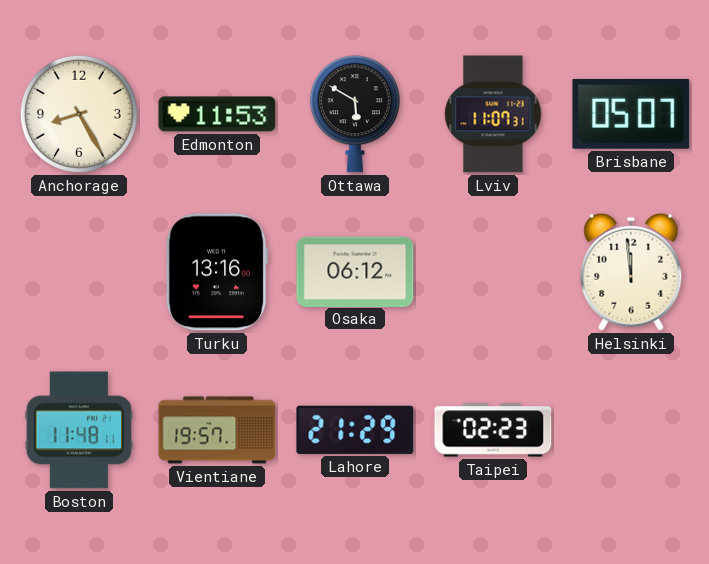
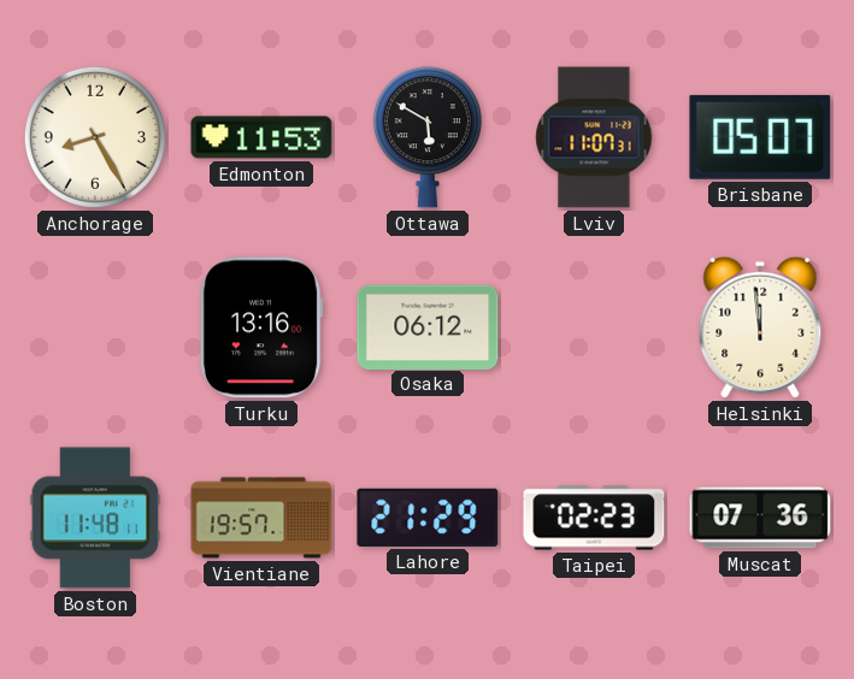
Muscat: none -> 07:36 (760, 518)
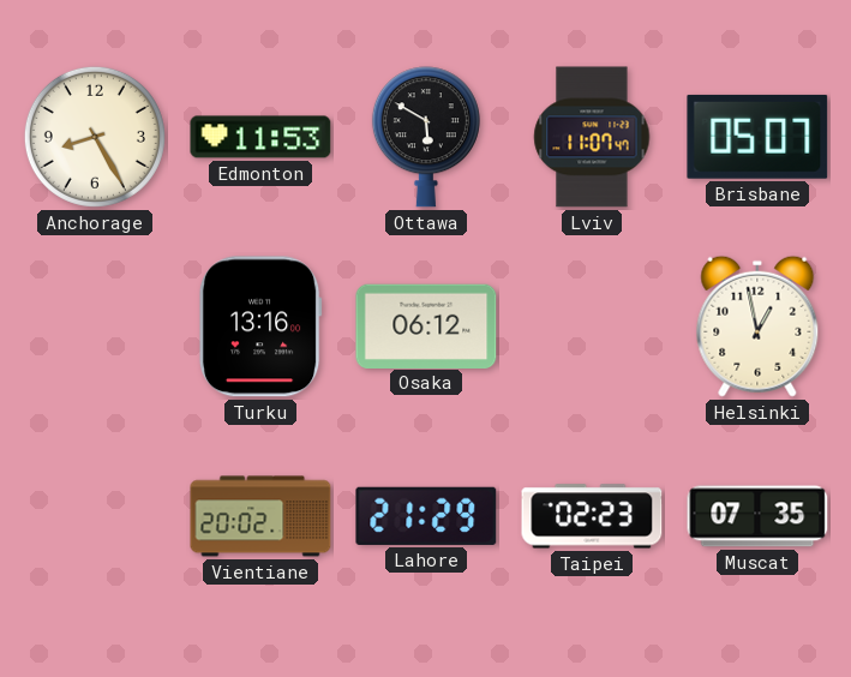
Lviv: 11:07:31 -> 11:07:47 (592, 137)
Helsinki: 11:59 -> 12:58 (757, 326)
Boston: 11:48 -> none (95, 518)
Vientiane: 19:57 -> 20:02 (260, 516)
Muscat: 07:36 -> 07:35 (757, 516)
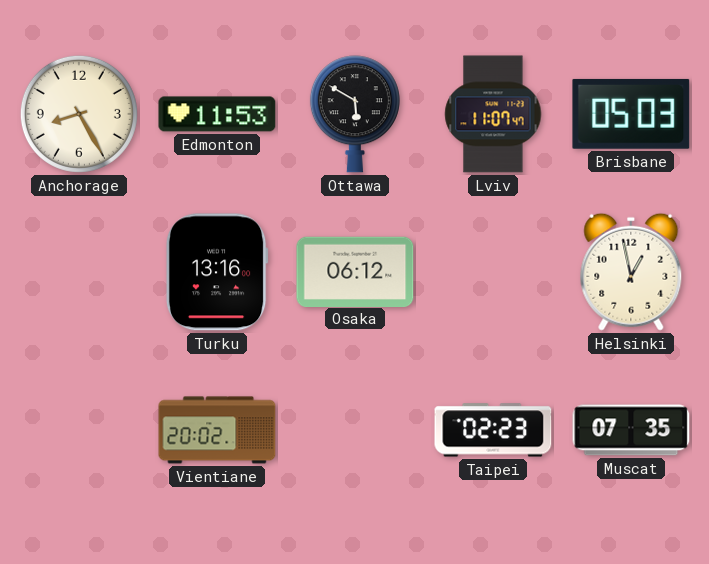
Brisbane: 05:07 -> 05:03 (631, 114)
Lahore: 21:29 -> none (426, 516)
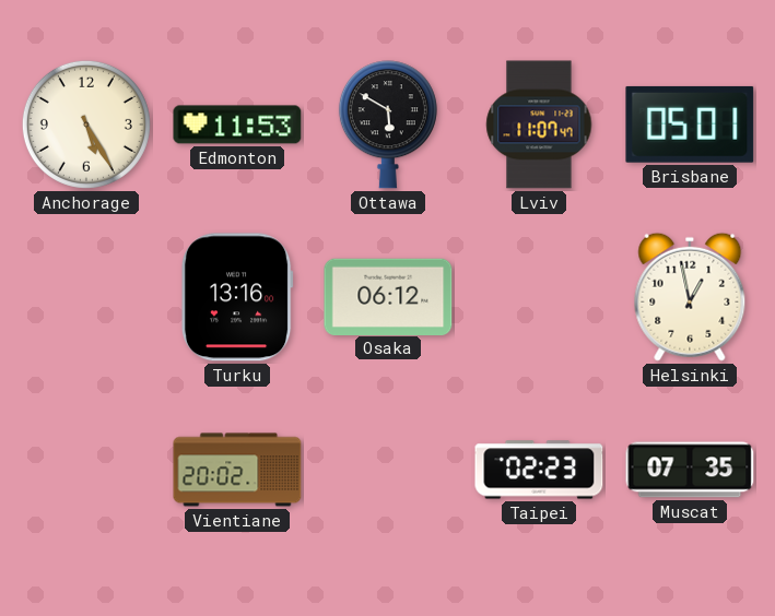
Anchorage: 8:25 -> 5:25 (86, 125)
Brisbane: 05:03 -> 05:01 (690, 125)
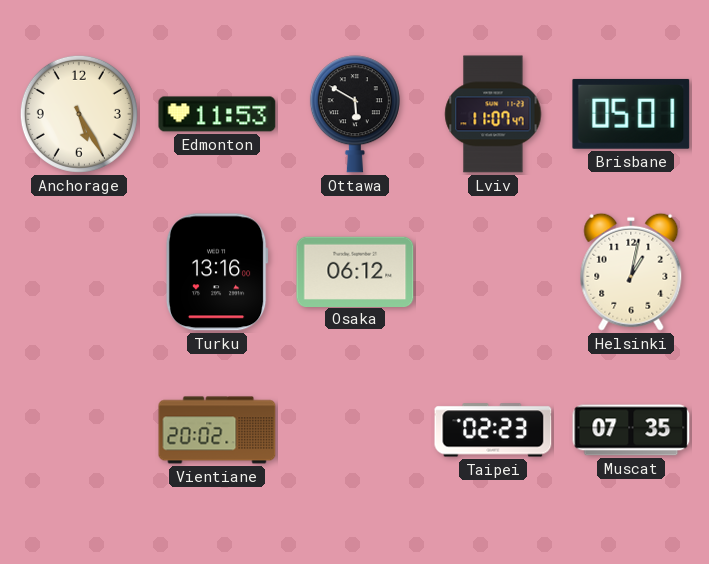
Helsinki: 12:58 -> 1:02 (631, 272)
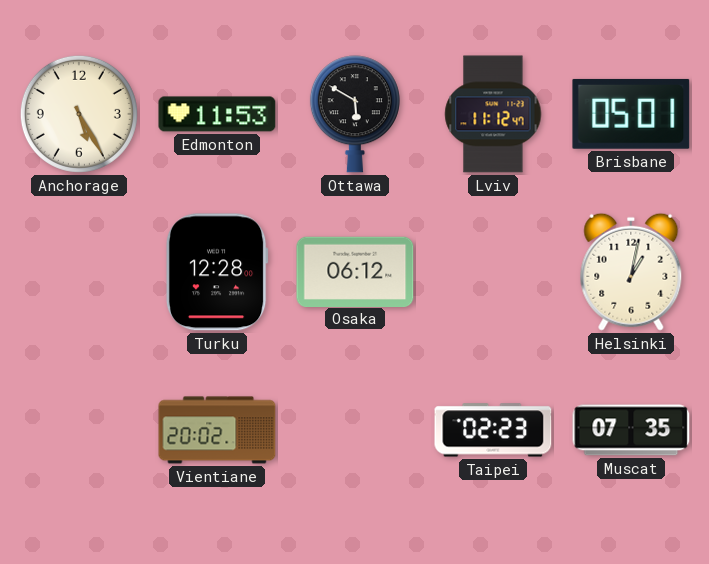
Lviv: 11:07 -> 11:12 (493, 114)
Turku: 13:16 -> 12:28 (217, 272)
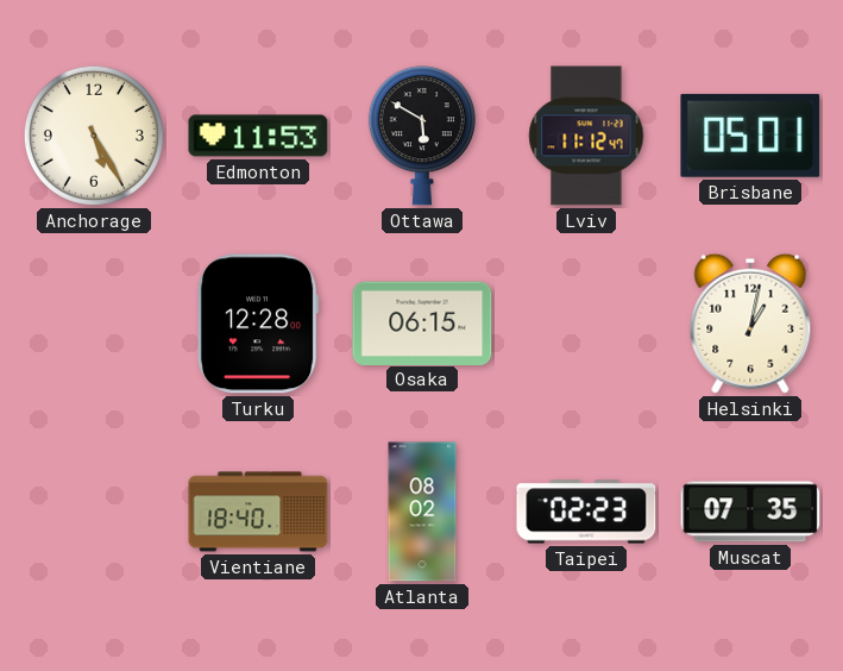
Osaka: 06:12 -> 06:15 (422, 322)
Vientiane: 20:02 -> 18:40 (258, 512)
Atlanta: none -> 08:02 (422, 512)
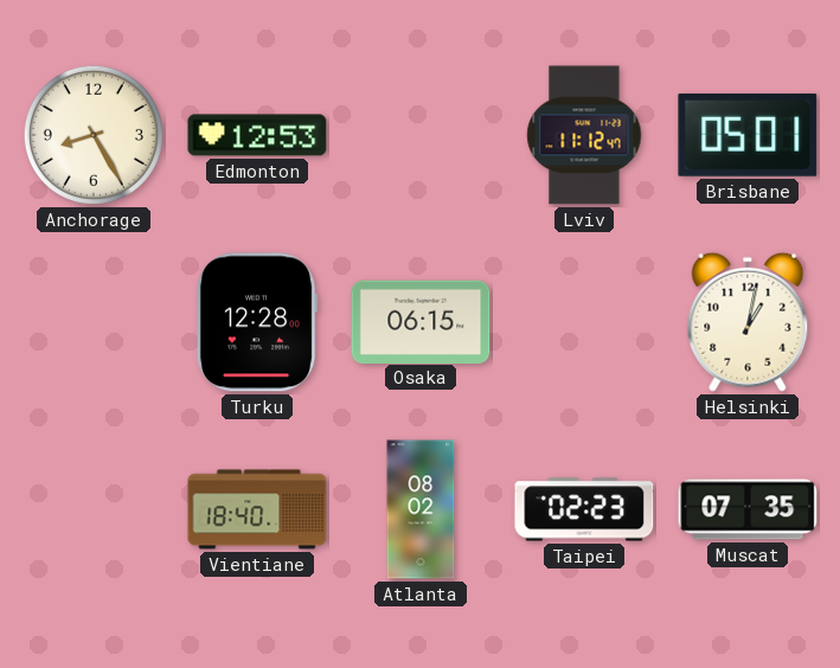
Anchorage: 5:25 -> 8:25 (94, 135)
Edmonton: 11:53 -> 12:53 (257, 135)
Ottawa: 5:50 -> none (422, 136)
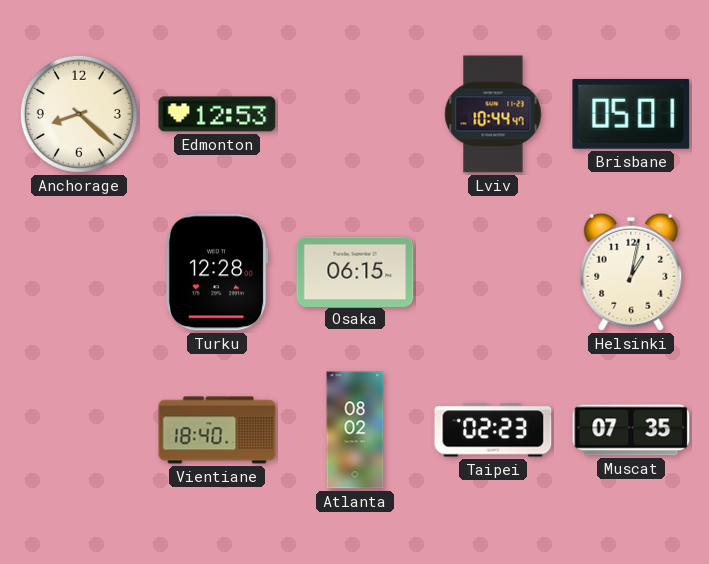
Anchorage: 8:25 -> 8:22 (79, 114)
Lviv: 11:12 -> 10:44 (493, 114)
